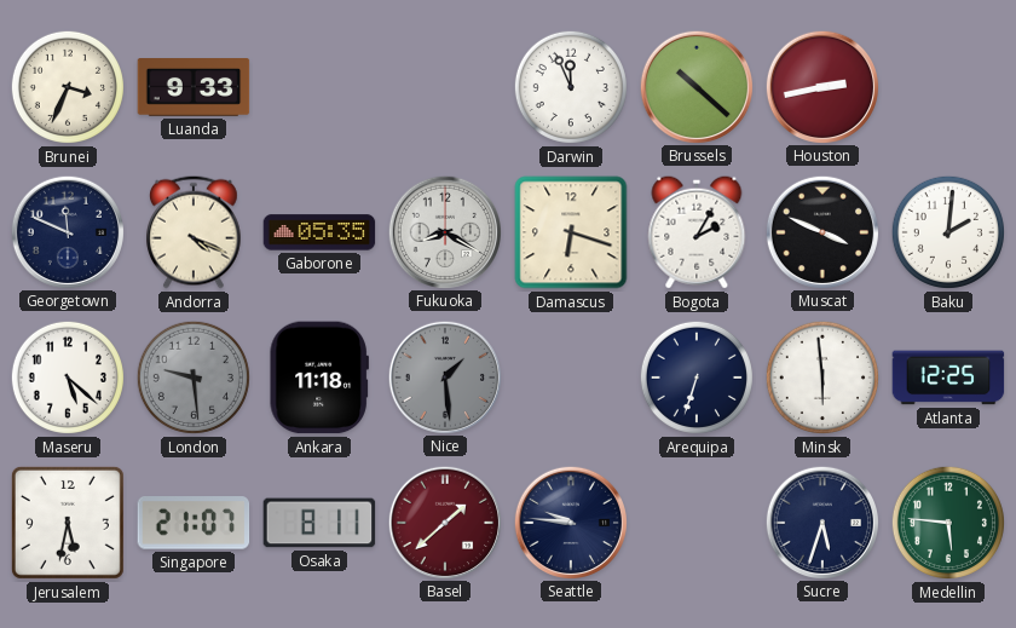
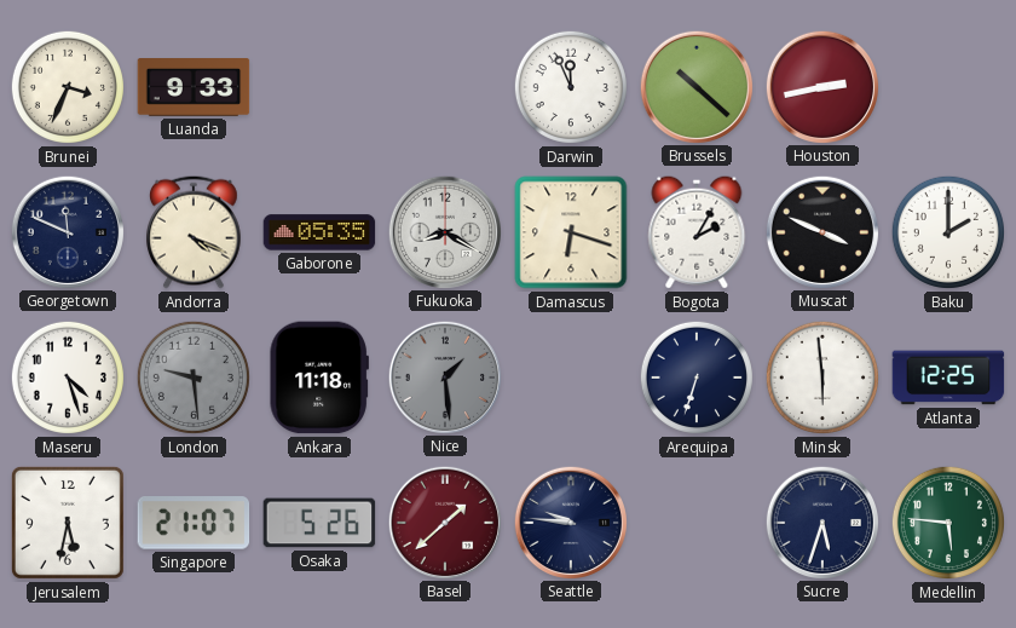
Baku: 2:01 -> 2:00 (948, 232)
Maseru: 5:22 -> 4:27 (68, 378)
Osaka: 8:11 -> 5:26 (319, 523)
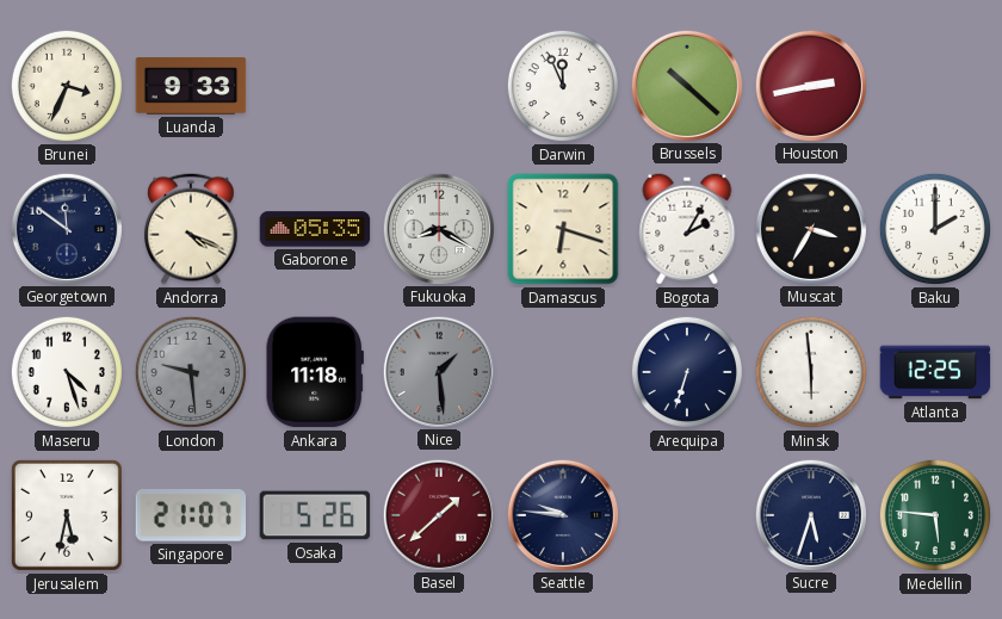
Georgetown: 11:49 -> 11:51 (66, 228)
Muscat: 3:49 -> 3:35 (810, 228)
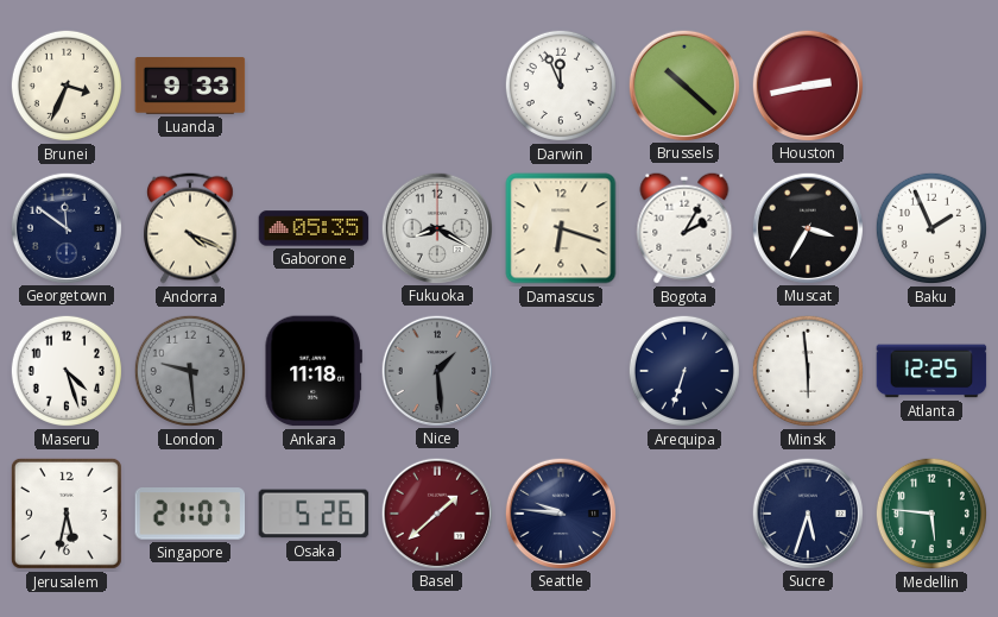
Baku: 2:00 -> 1:56 (931, 228)
